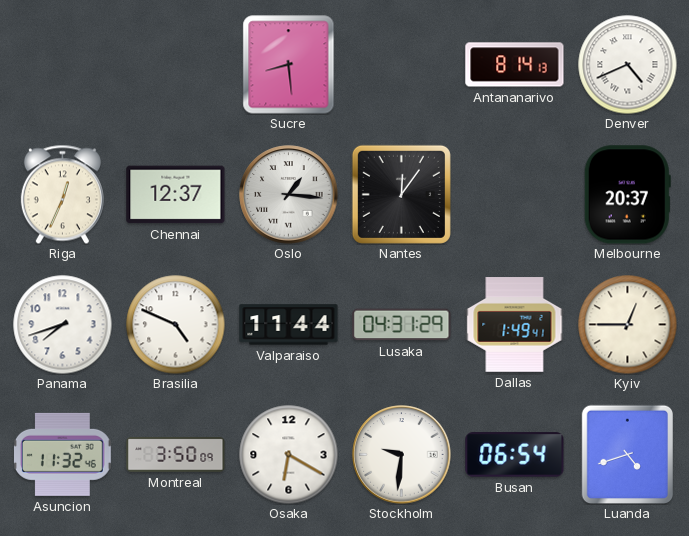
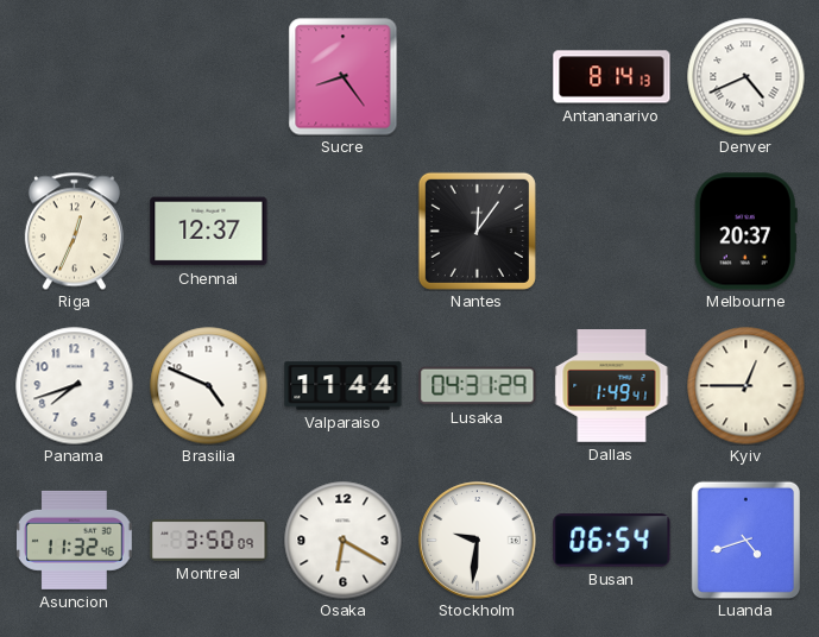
Sucre: 8:29 -> 8:24 (344, 77)
Oslo: 1:16 -> none (289, 195)
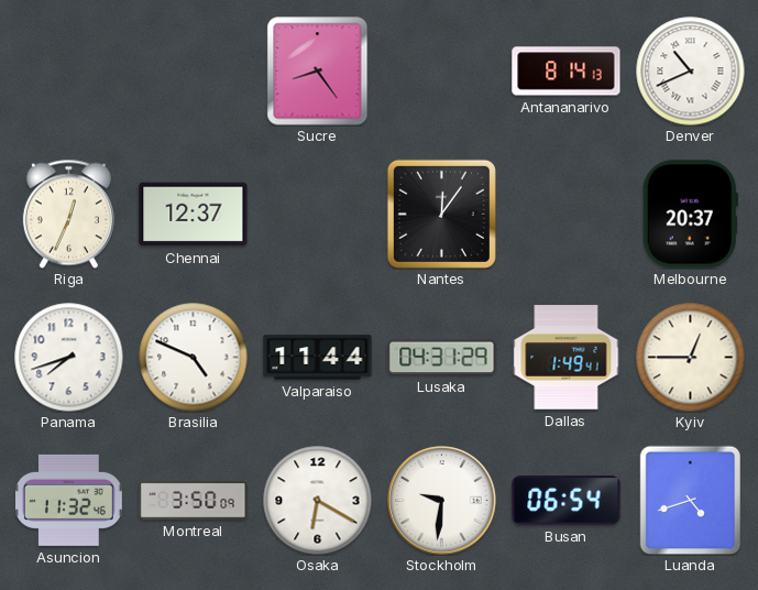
Denver: 4:41 -> 10:41 (691, 72)
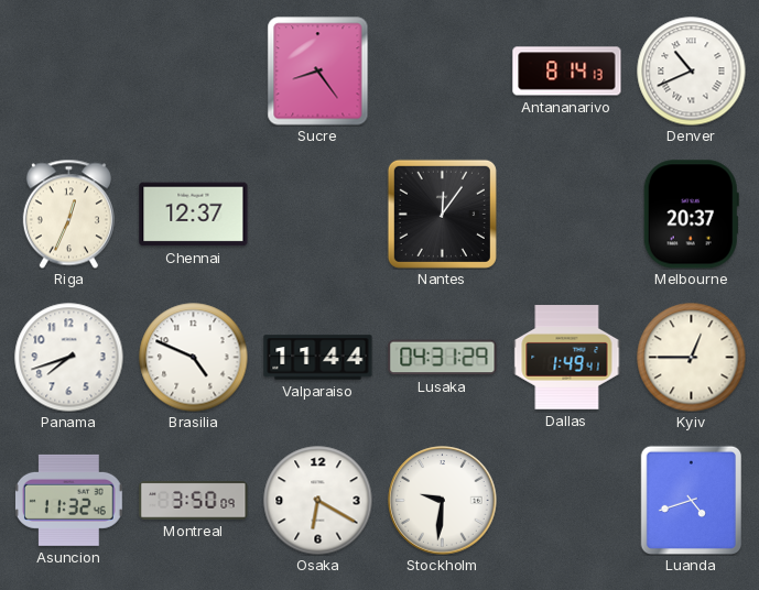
Busan: 06:54 -> none (567, 501)
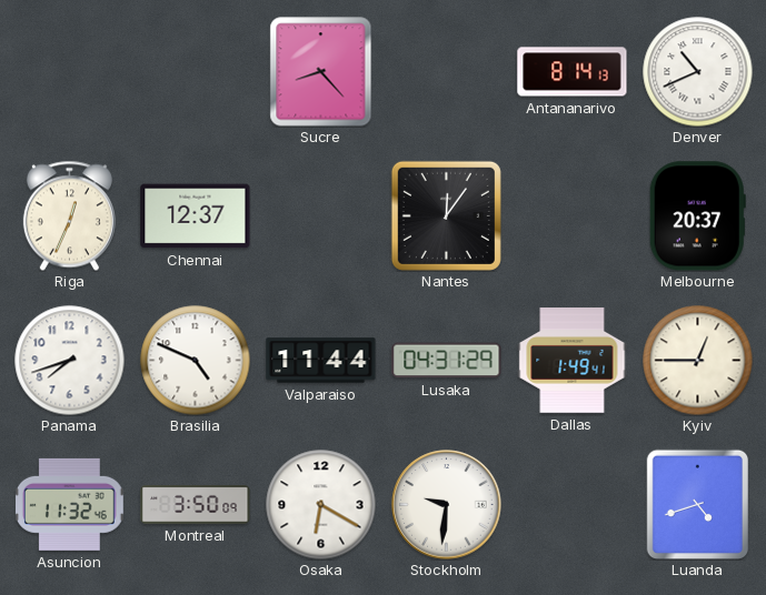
Sucre: 8:24 -> 8:23 (321, 72)
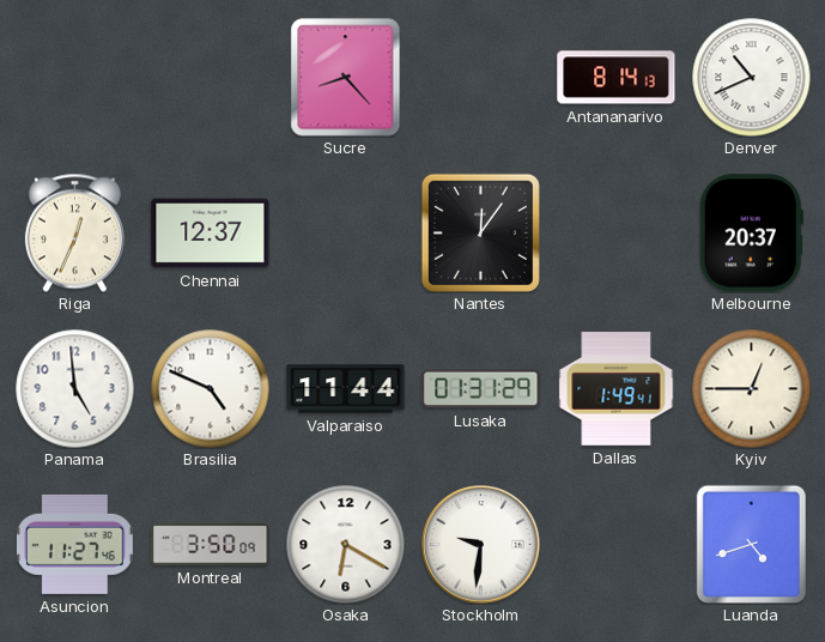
Panama: 7:42 -> 4:59 (75, 389)
Lusaka: 04:31 -> 01:31 (481, 389)
Asuncion: 11:32 -> 11:27 (74, 544)
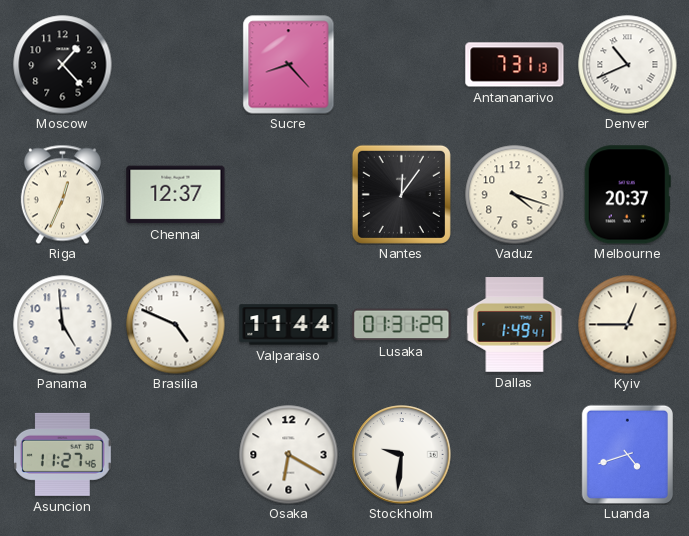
Moscow: none -> 1:23 (63, 65)
Antananarivo: 8:14 -> 7:31 (515, 65)
Vaduz: none -> 4:18 (515, 195)
Montreal: 3:50 -> none (211, 545)
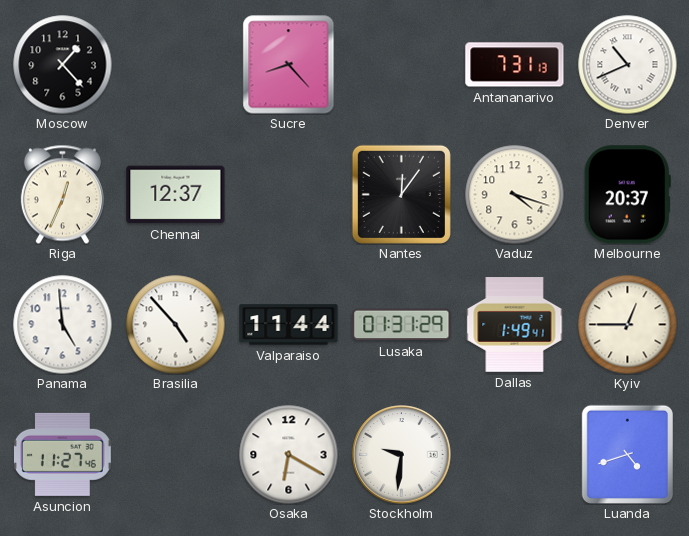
Brasilia: 4:49 -> 4:53 (176, 325)
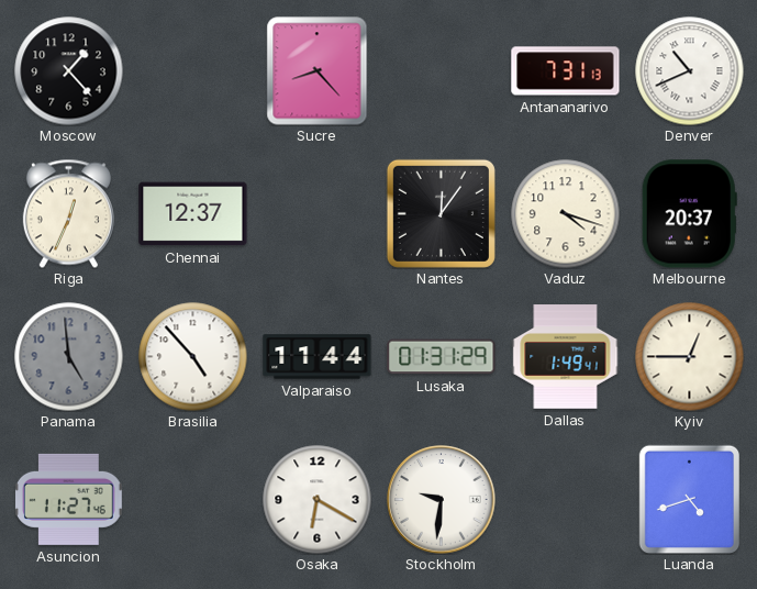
Panama dial: white -> grey (69, 357)
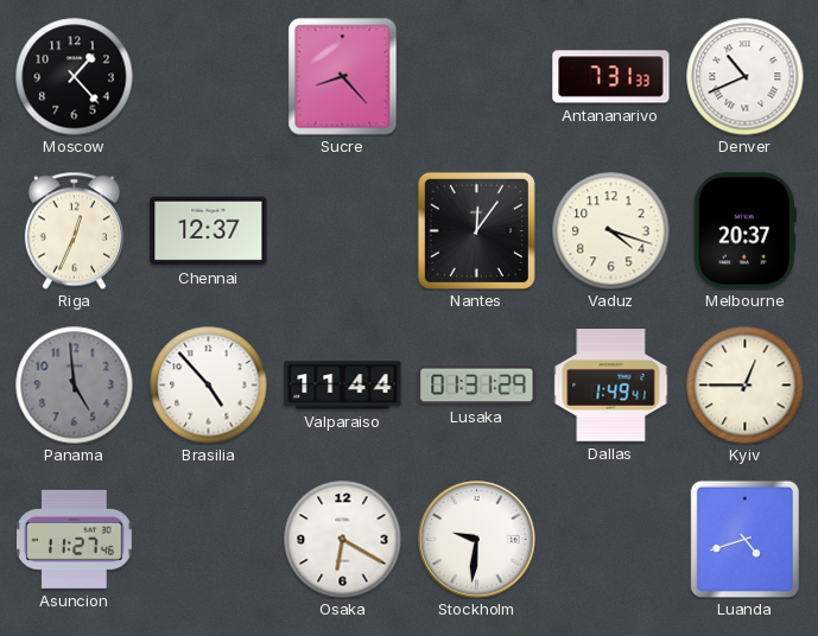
Antananarivo: 7:31:13 -> 7:31:33 (611, 77)
